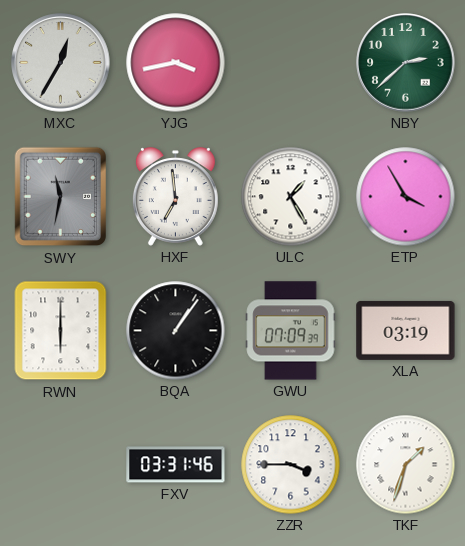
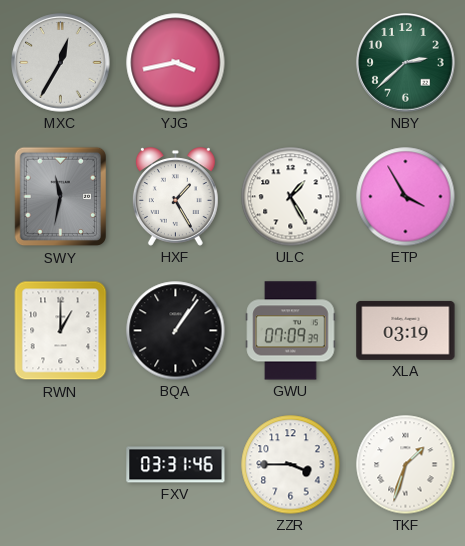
HXF: 6:59 -> 1:25 (175, 197)
RWN: 6:00 -> 1:00 (61, 331)
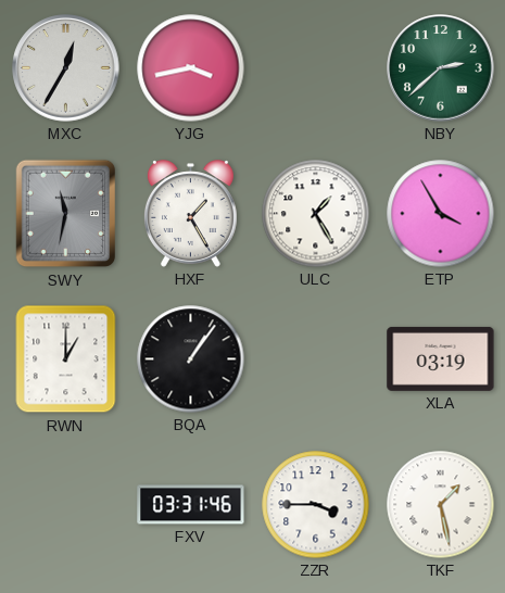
GWU: 07:09 -> none (291, 331)
TKF: 1:33 -> 1:28 (441, 505)
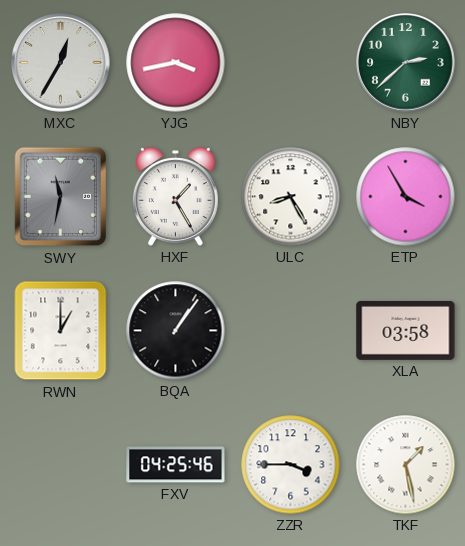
ULC: 1:25 -> 8:25 (291, 197)
XLA: 03:19 -> 03:58 (406, 330)
FXV: 03:31 -> 04:25 (176, 465)
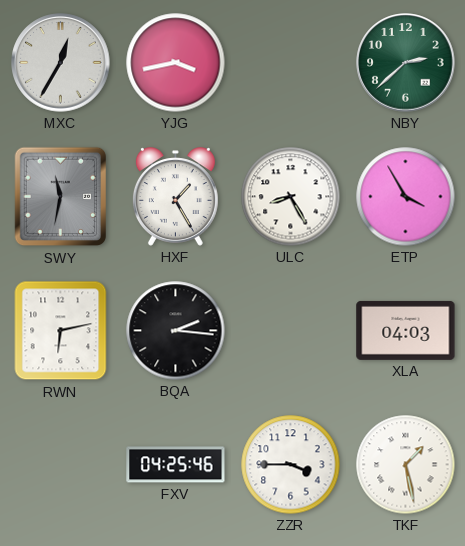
RWN: 1:00 -> 6:13 (61, 331)
BQA: 1:06 -> 2:16 (176, 331)
XLA: 03:58 -> 04:03 (406, 330)
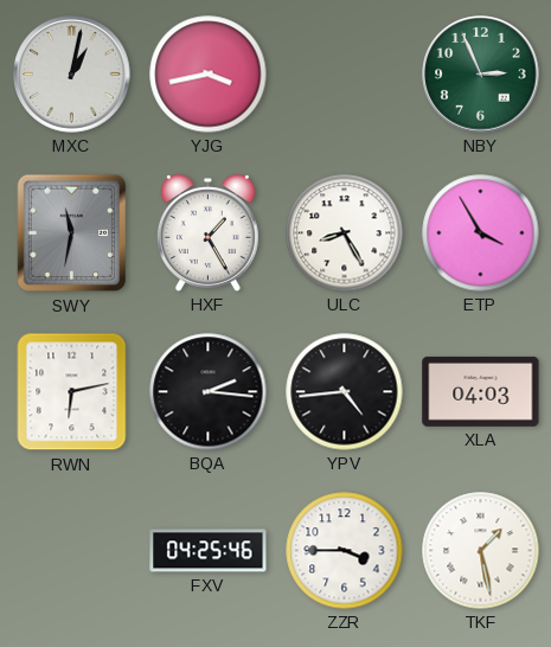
MXC: 12:35 -> 1:02 (72, 75)
NBY: 2:38 -> 2:56 (481, 75)
YPV: none -> 4:44 (345, 392)
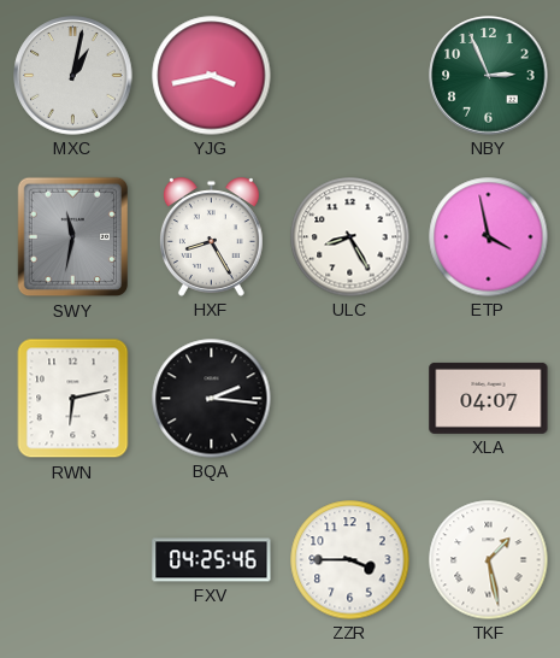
HXF: 1:25 -> 8:25 (211, 237)
ETP: 3:55 -> 3:58 (489, 237)
YPV: 4:44 -> none (345, 392)
XLA: 04:03 -> 04:07 (489, 398)
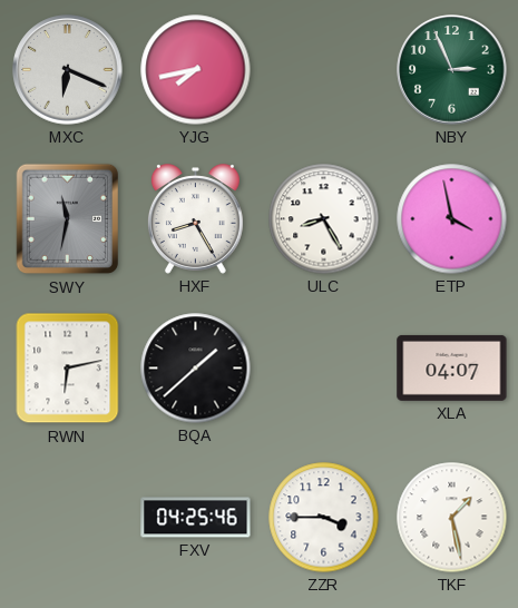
MXC: 1:02 -> 6:19 (68, 70)
YJG: 3:43 -> 7:43 (196, 70)
BQA: 2:16 -> 1:38 (196, 369)
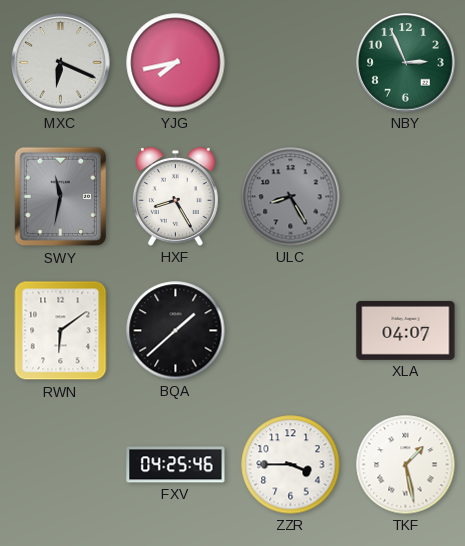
ULC dial: white -> grey (291, 197)
ETP: 3:58 -> none (452, 219)
RWN: 6:13 -> 6:09 (61, 331)
